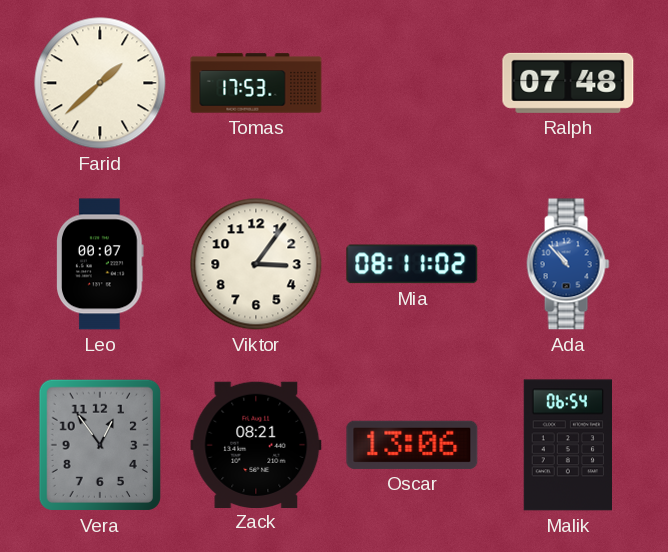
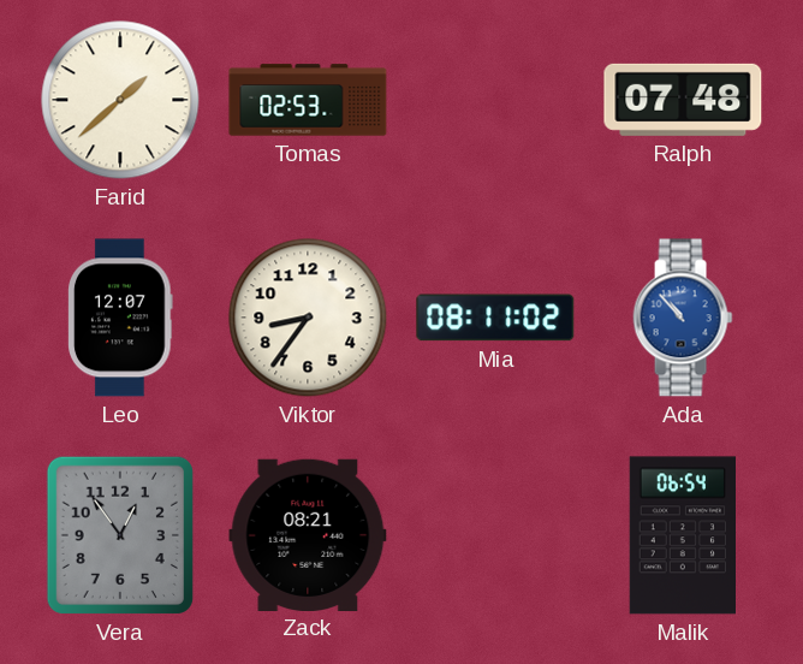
Tomas: 17:53 -> 02:53 (308, 100)
Leo: 00:07 -> 12:07 (121, 318)
Viktor: 3:06 -> 8:36 (308, 318)
Oscar: 13:06 -> none (412, 445)
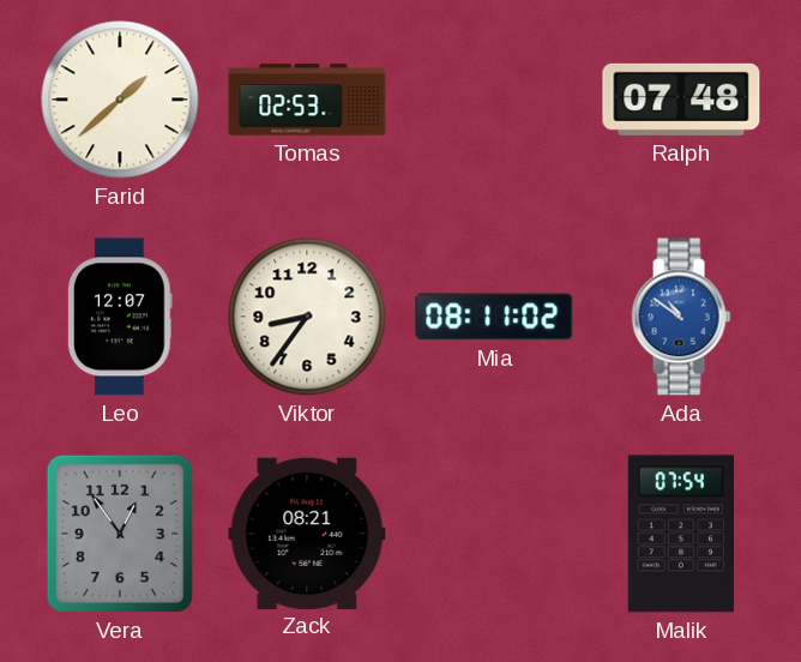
Ada: 10:53 -> 10:51 (681, 317)
Malik: 06:54 -> 07:54 (680, 534)
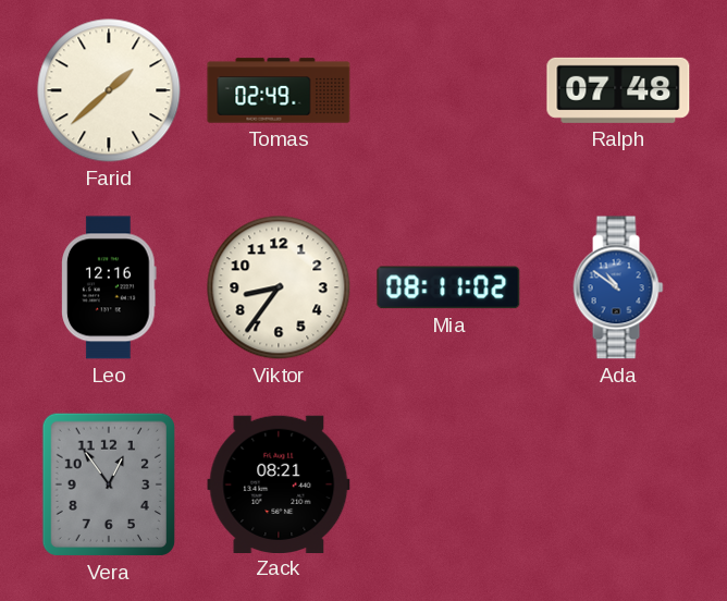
Tomas: 02:53 -> 02:49 (279, 90)
Leo: 12:07 -> 12:16 (110, 287)
Malik: 07:54 -> none (680, 534)
